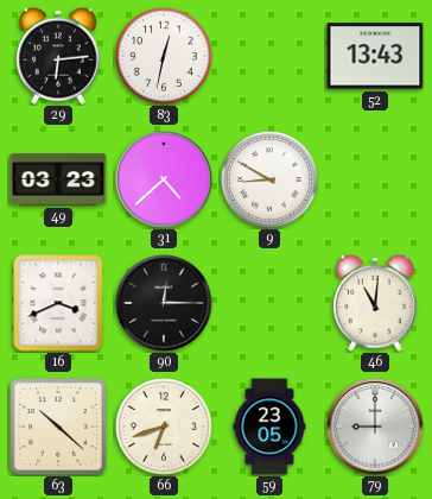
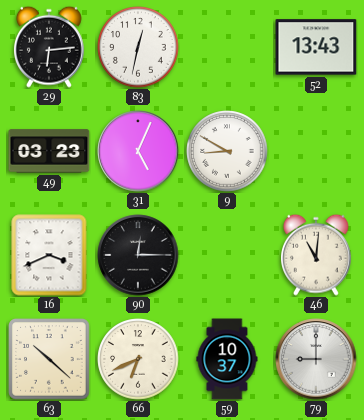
31: 4:38 -> 5:04 (138, 151)
66: 6:42 -> 6:41 (138, 359)
59: 23:05 -> 10:37 (227, 359)
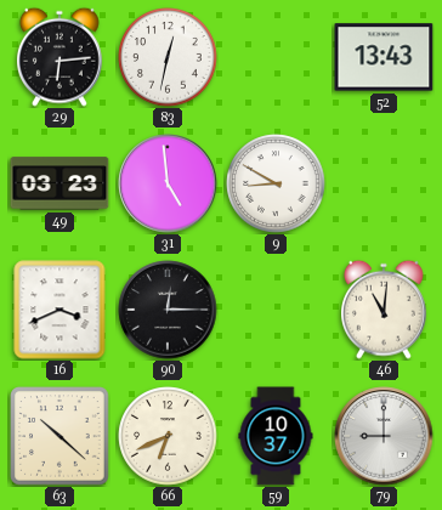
31: 5:04 -> 4:59 (168, 183)
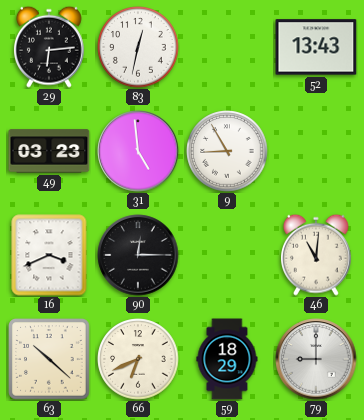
9: 8:50 -> 8:55 (227, 151)
59: 10:37 -> 18:29 (227, 359)
